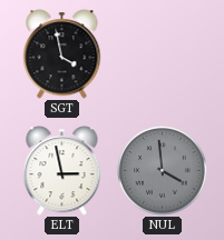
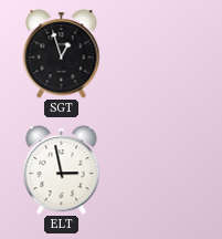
SGT: 3:58 -> 12:57 (62, 54)
NUL: 3:59 -> none (163, 171)
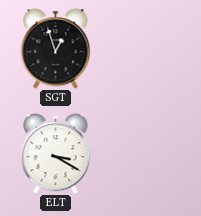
ELT: 2:58 -> 3:20 (56, 154)
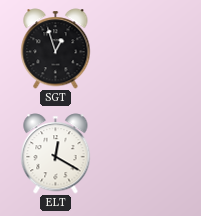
ELT: 3:20 -> 12:20 (56, 154)
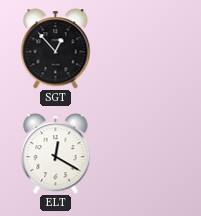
SGT: 12:57 -> 12:53 (56, 49)
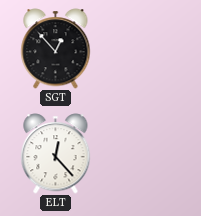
ELT: 12:20 -> 12:23 (56, 154)
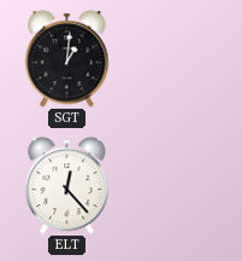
SGT: 12:53 -> 1:01 (67, 59)
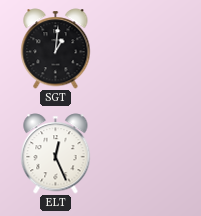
ELT: 12:23 -> 12:26 (56, 154)
